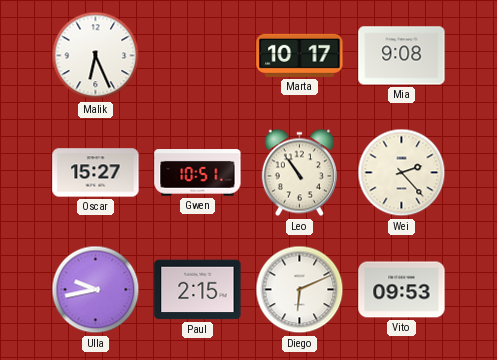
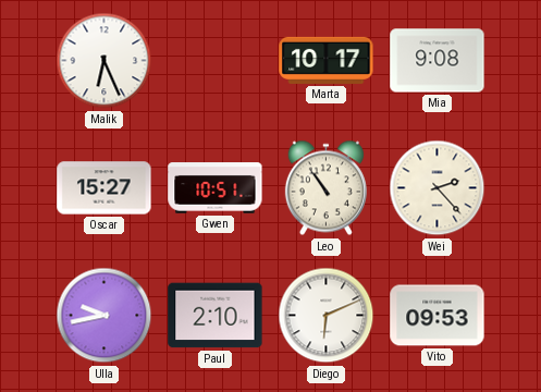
Paul: 2:15 -> 2:10 (216, 316)
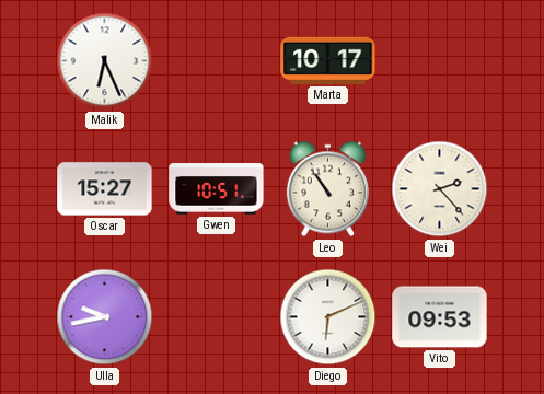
Mia: 9:08 -> none (438, 61)
Paul: 2:10 -> none (216, 316)
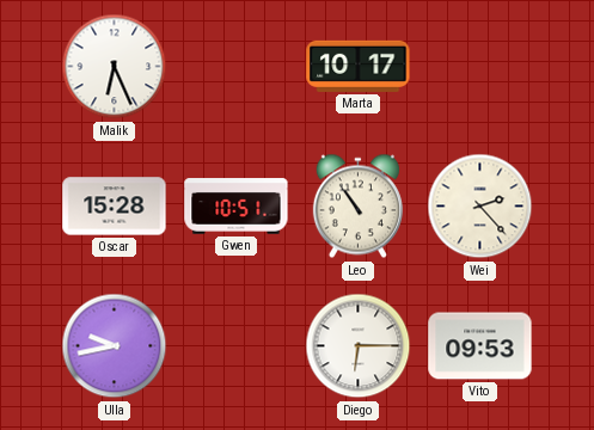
Oscar: 15:27 -> 15:28 (115, 207)
Diego: 6:11 -> 6:15 (359, 346)
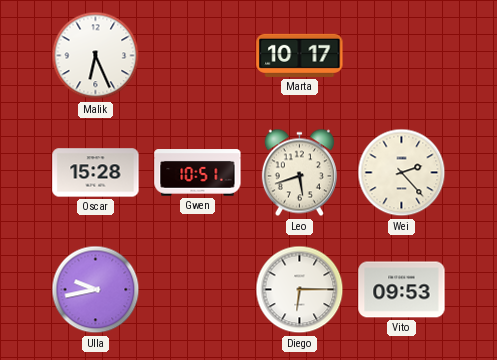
Leo: 10:54 -> 5:42 (299, 173)
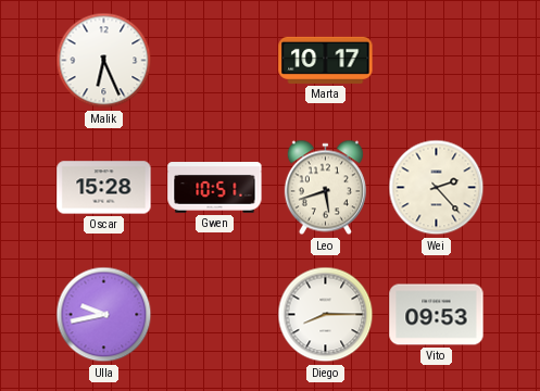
Diego: 6:15 -> 8:15 (326, 315)
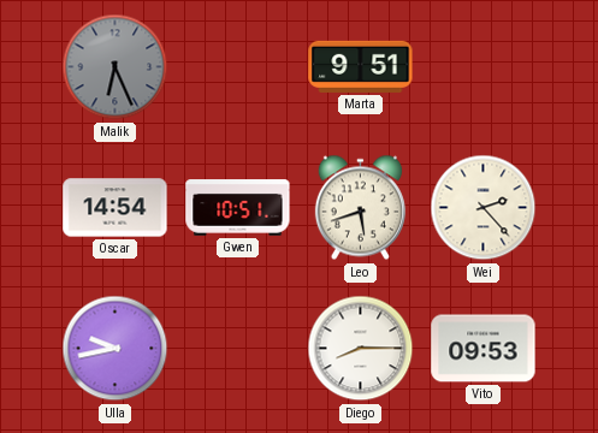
Malik dial: white -> grey (116, 67)
Marta: 10:17 -> 9:51 (361, 66)
Oscar: 15:28 -> 14:54 (116, 208)
